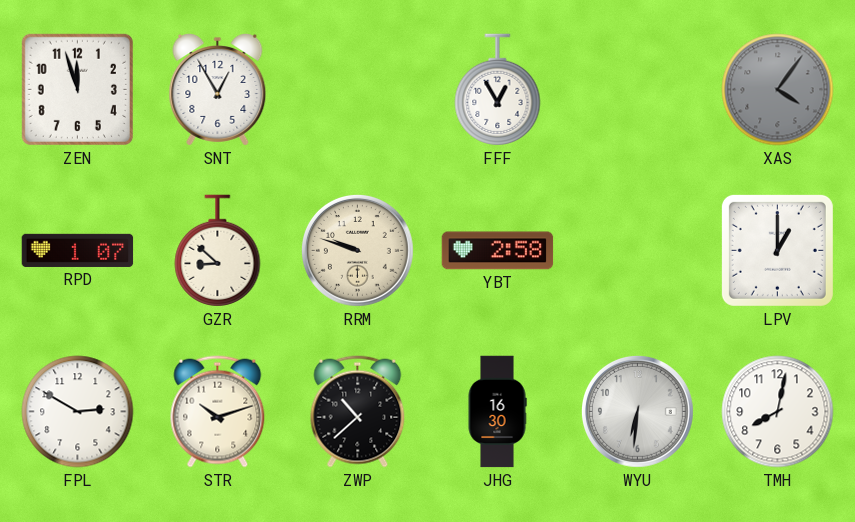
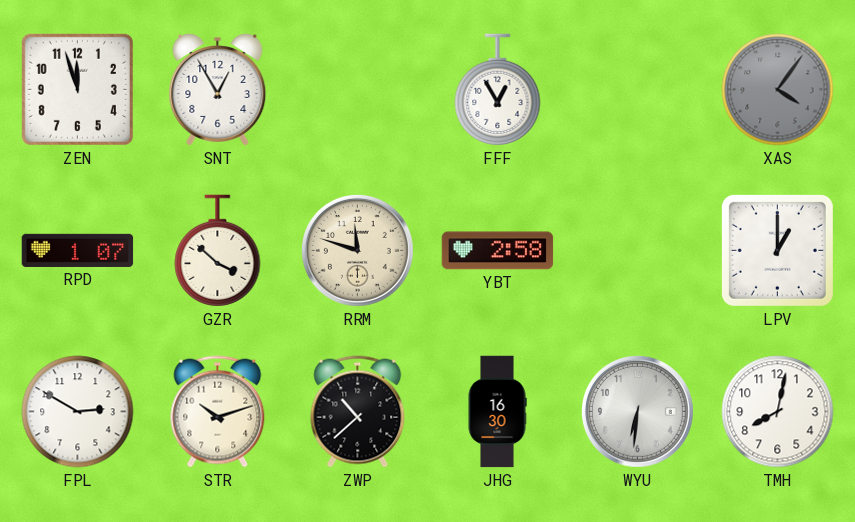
GZR: 8:52 -> 3:52 (218, 251)
RRM: 9:48 -> 11:48 (357, 250)
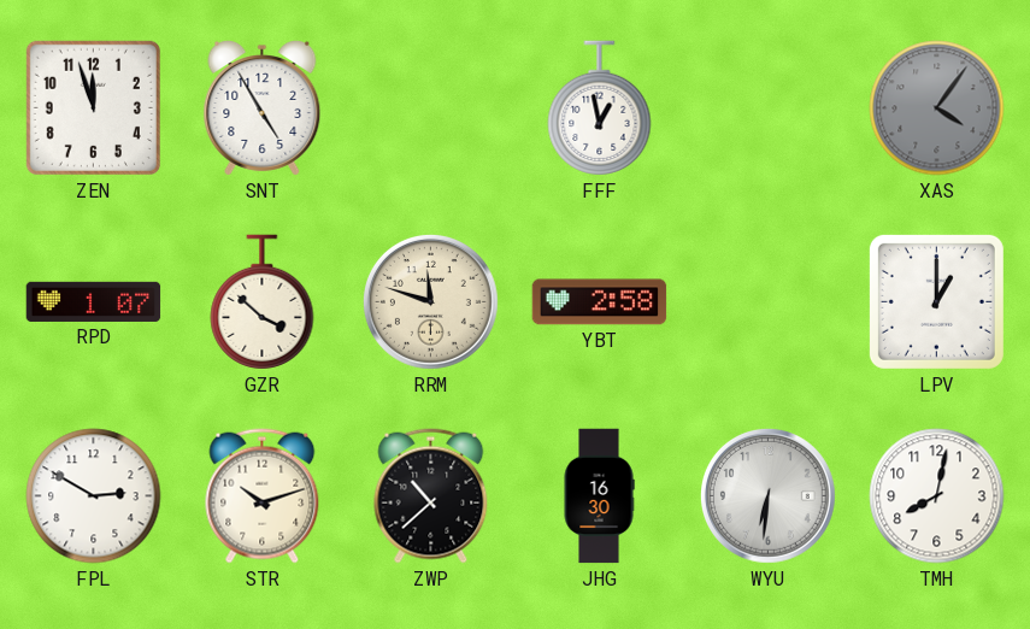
SNT: 12:55 -> 4:55 (263, 108)
FFF: 12:55 -> 12:58 (600, 108)
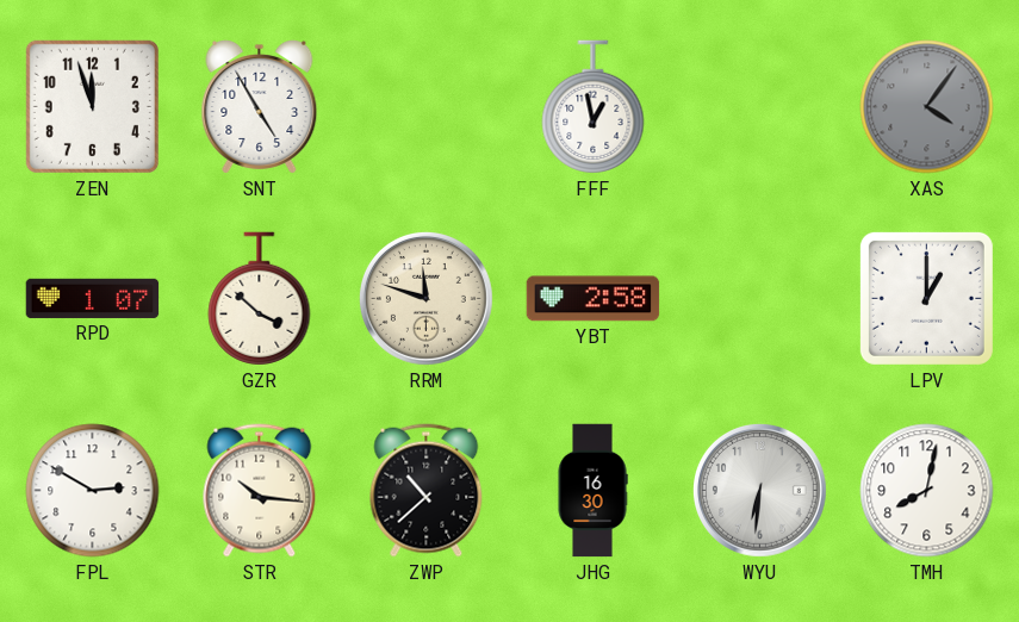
STR: 10:12 -> 10:16 (260, 491)
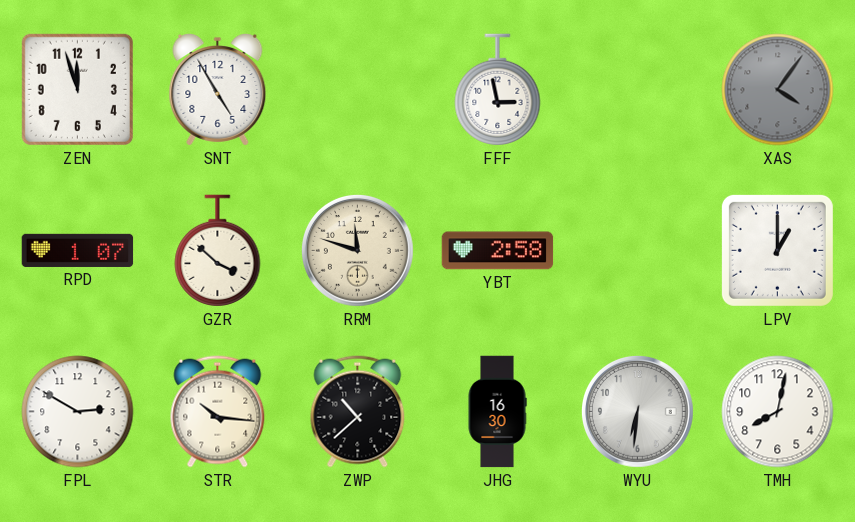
FFF: 12:58 -> 2:58 (498, 90)
